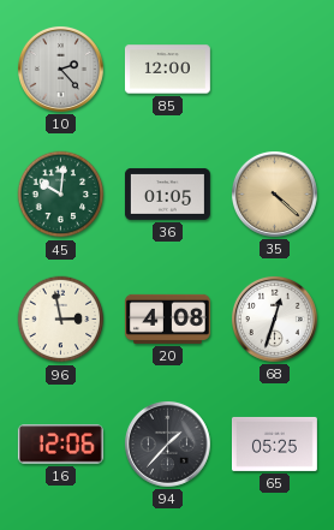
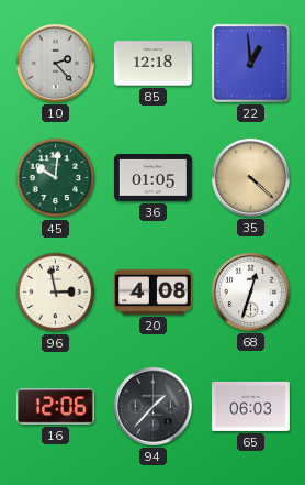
85: 12:00 -> 12:18 (152, 64)
22: none -> 12:59 (250, 63)
65: 05:25 -> 06:03 (250, 406)
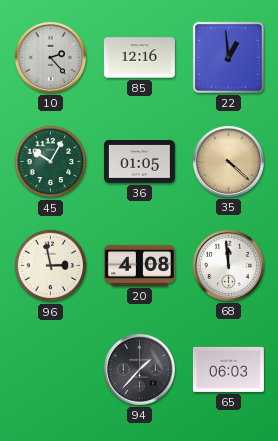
85: 12:18 -> 12:16 (139, 58)
45: 10:01 -> 10:05 (51, 162)
68: 12:33 -> 11:59 (228, 265)
16: 12:06 -> none (55, 407)
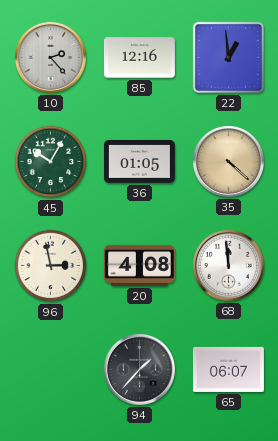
65: 06:03 -> 06:07 (228, 369)
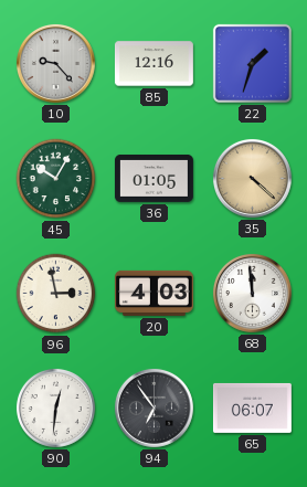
10: 2:23 -> 9:23 (55, 63)
22: 12:59 -> 1:33 (252, 63)
20: 4:08 -> 4:03 (153, 293)
90: none -> 12:31 (55, 407)
94: 1:37 -> 6:54 (153, 407)
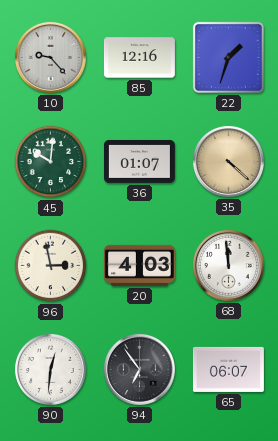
45: 10:05 -> 10:01 (51, 162)
36: 01:05 -> 01:07 (139, 161)
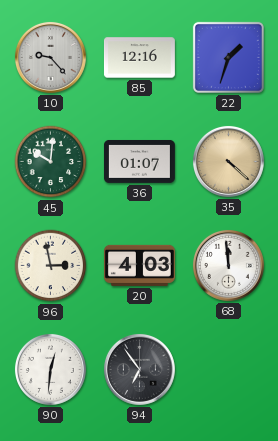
65: 06:07 -> none (228, 369)
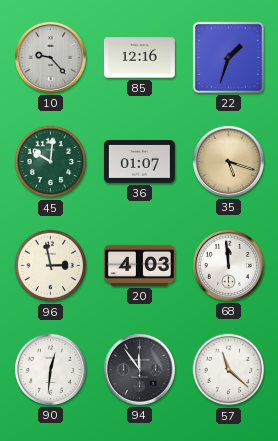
35: 4:22 -> 5:18 (228, 161)
94: 6:54 -> 11:54 (139, 369)
57: none -> 11:22 (229, 370)
